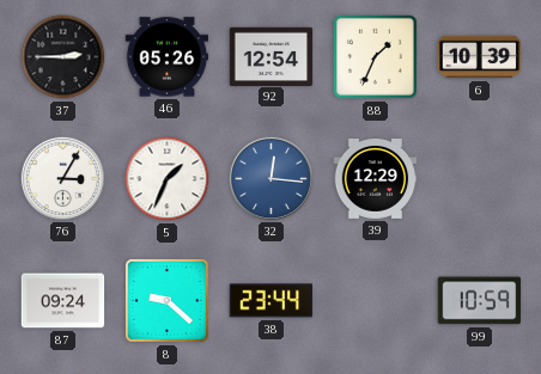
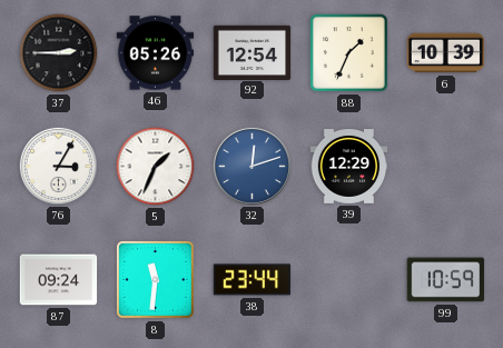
32: 12:16 -> 12:12 (251, 166)
8: 9:22 -> 11:31 (155, 279)
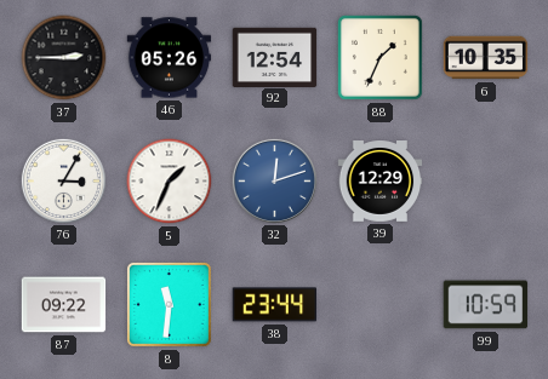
6: 10:39 -> 10:35 (486, 58)
87: 09:24 -> 09:22 (64, 305)
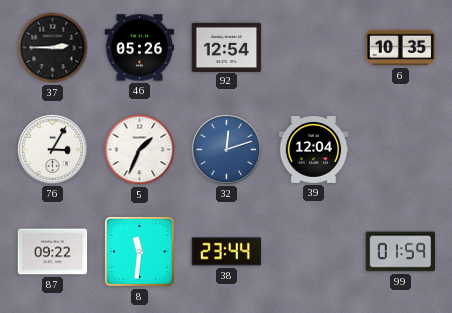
88: 1:34 -> none (379, 57)
39: 12:29 -> 12:04 (314, 150)
99: 10:59 -> 01:59 (401, 252)
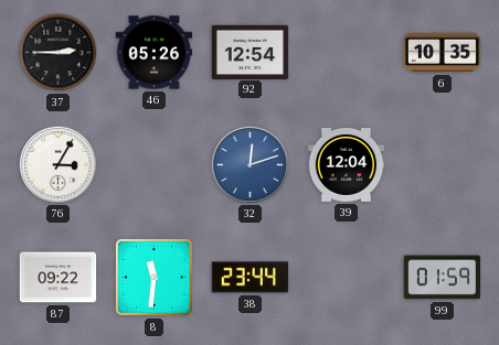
5: 1:34 -> none (140, 150)
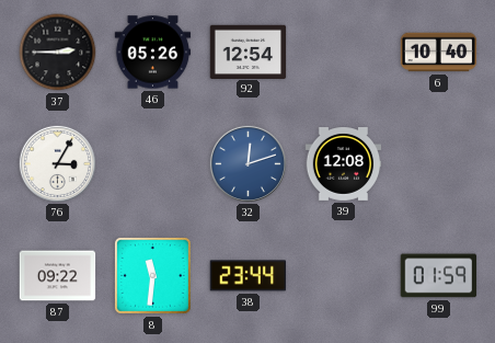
6: 10:35 -> 10:40 (439, 53)
39: 12:04 -> 12:08 (344, 164)
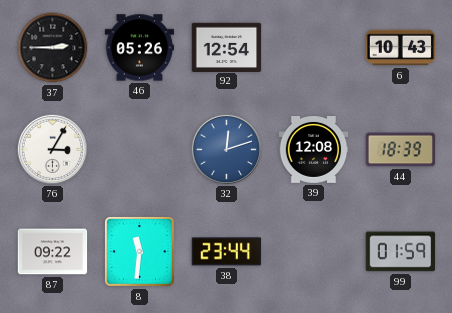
6: 10:40 -> 10:43 (401, 48)
44: none -> 18:39 (401, 150)
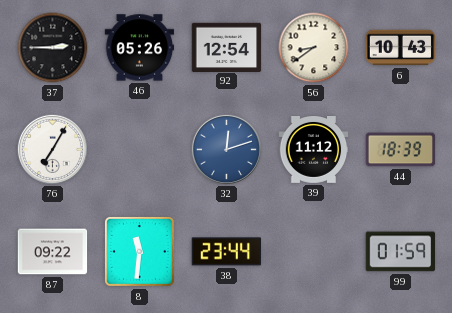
56: none -> 8:39 (314, 48)
76: 3:05 -> 7:05 (52, 149)
39: 12:08 -> 11:12 (314, 150)
